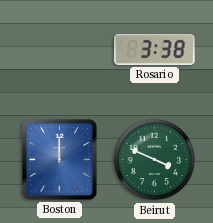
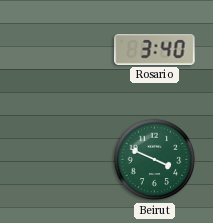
Rosario: 3:38 -> 3:40 (155, 50)
Boston: 12:00 -> none (59, 159)
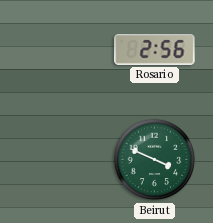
Rosario: 3:40 -> 2:56 (155, 50)
